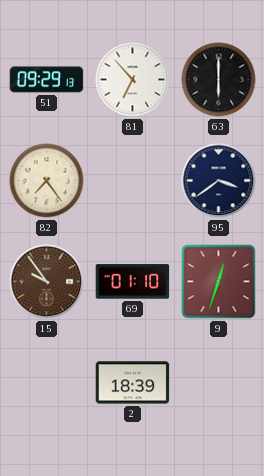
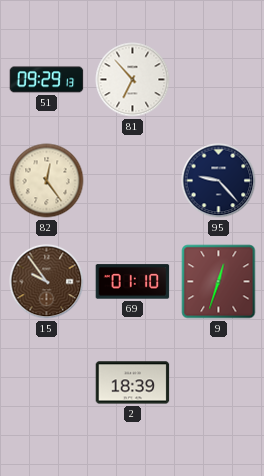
63: 6:00 -> none (219, 80)
82: 7:24 -> 12:24 (47, 181)
95: 3:39 -> 9:23 (219, 181)
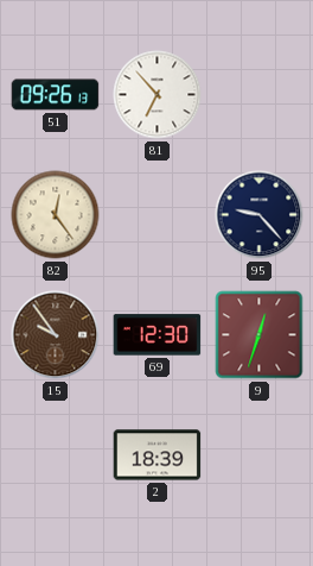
51: 09:29 -> 09:26 (56, 95)
69: 01:10 -> 12:30 (158, 335)
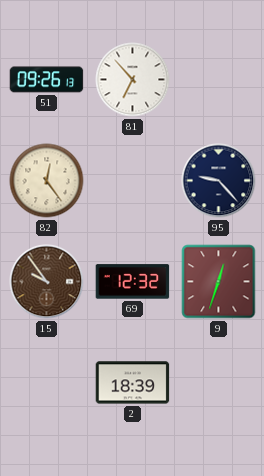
69: 12:30 -> 12:32 (133, 282)
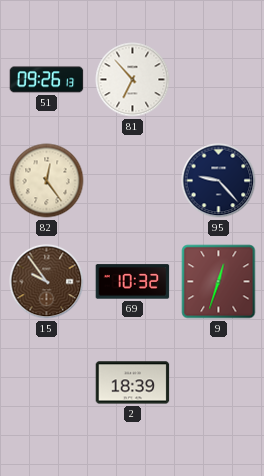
69: 12:32 -> 10:32 (133, 282)
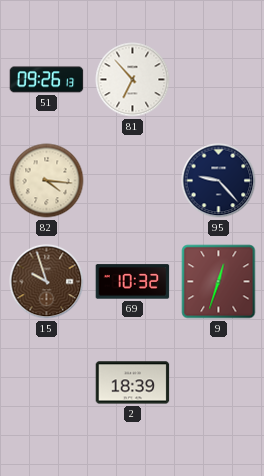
82: 12:24 -> 4:16 (47, 181)
15: 9:54 -> 9:57 (47, 282)
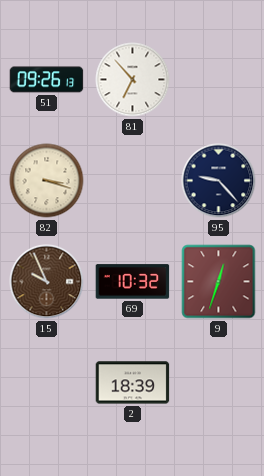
82: 4:16 -> 3:18 (47, 181)
15: 9:57 -> 9:56 (47, 282)
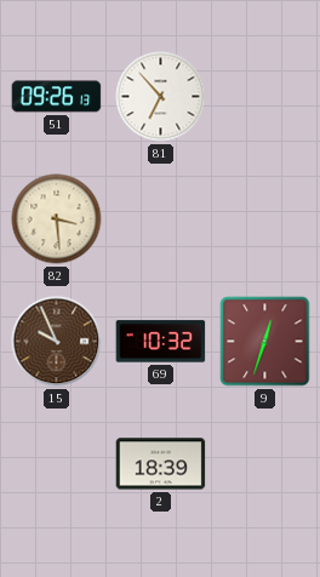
82: 3:18 -> 3:29 (57, 219)
95: 9:23 -> none (219, 181)
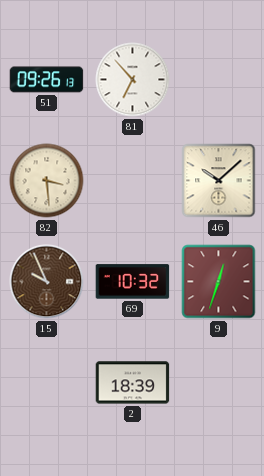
46: none -> 10:08 (219, 181)
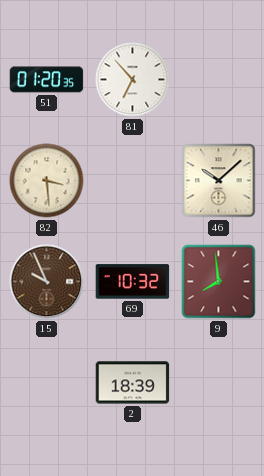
51: 09:26 -> 01:20 (47, 80)
9: 12:33 -> 7:59 (219, 282)
